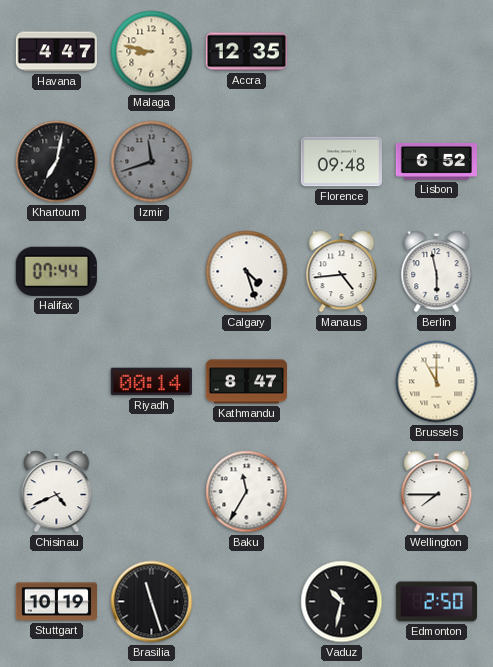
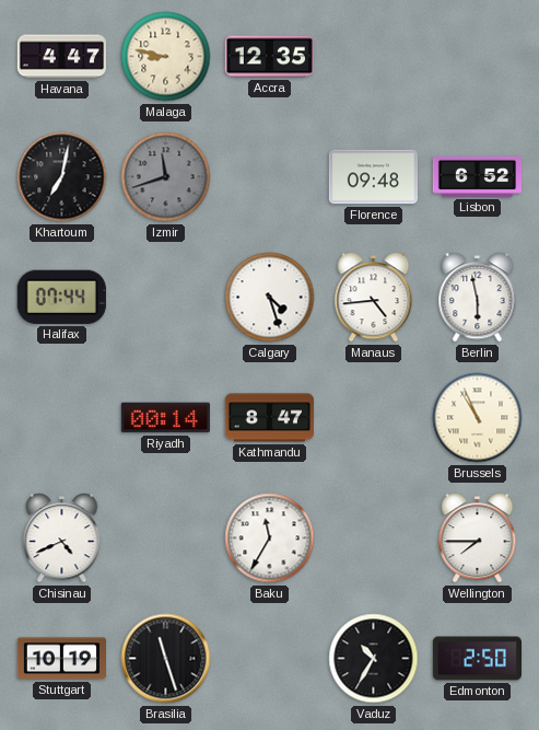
Brussels: 11:00 -> 10:56 (478, 418)
Vaduz: 10:32 -> 10:35 (374, 659)
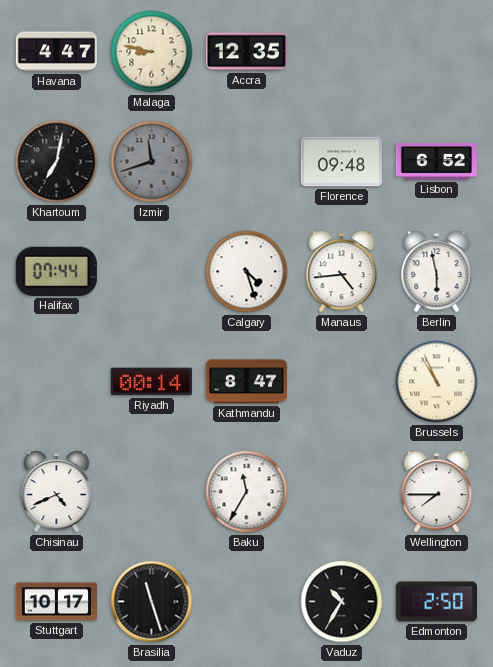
Stuttgart: 10:19 -> 10:17 (56, 602)
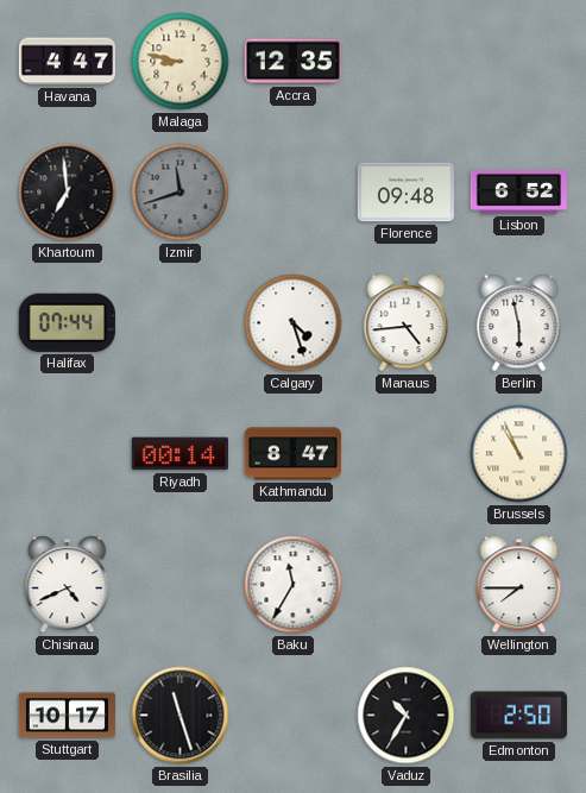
Khartoum: 7:02 -> 6:59 (68, 193)
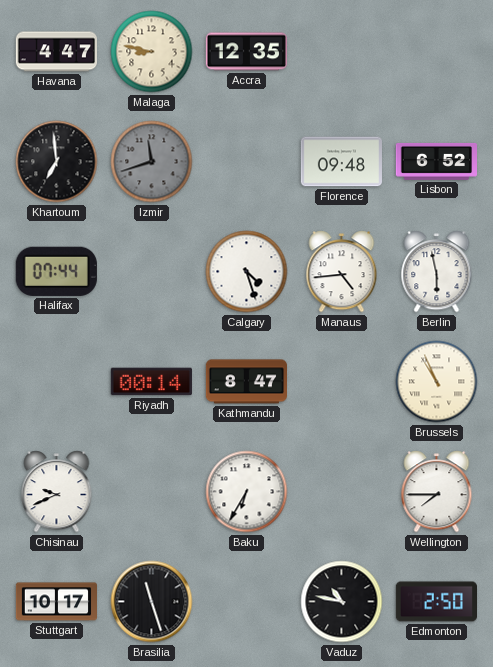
Chisinau: 4:41 -> 9:41 (57, 492)
Baku: 11:35 -> 6:35 (247, 492)
Vaduz: 10:35 -> 10:47 (342, 602)
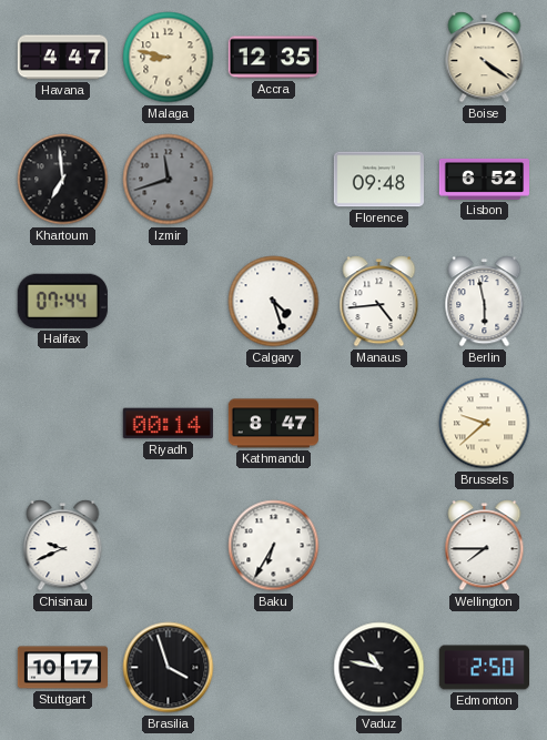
Boise: none -> 4:21 (485, 58)
Brussels: 10:56 -> 9:38 (485, 424)
Brasilia: 11:27 -> 3:57 (169, 668)
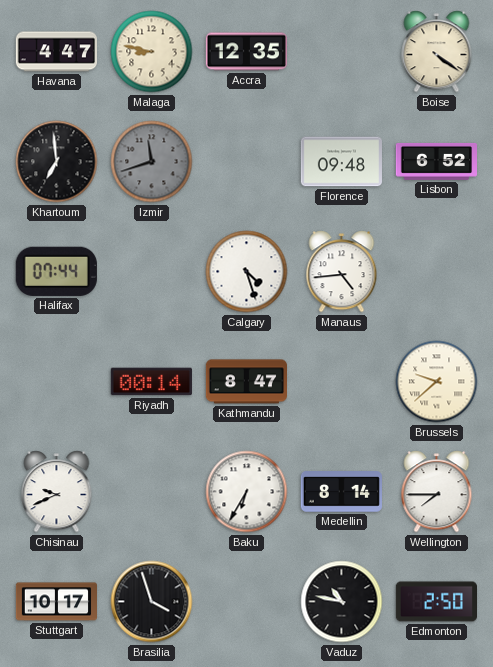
Berlin: 5:58 -> none (485, 302)
Medellin: none -> 8:14 (341, 492)
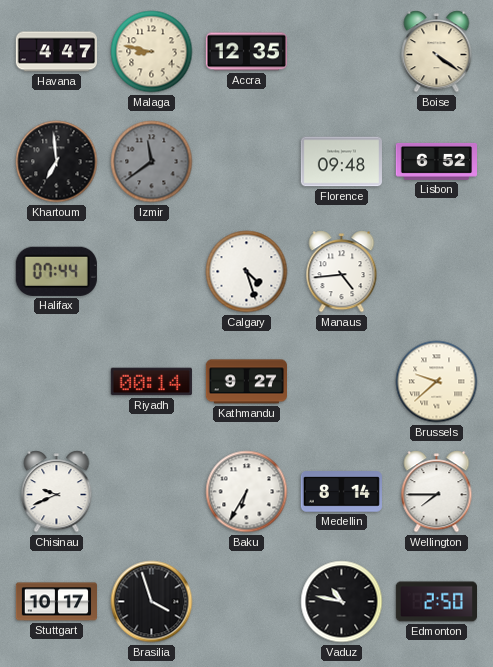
Izmir: 11:42 -> 11:39 (152, 162)
Kathmandu: 8:47 -> 9:27 (246, 382)
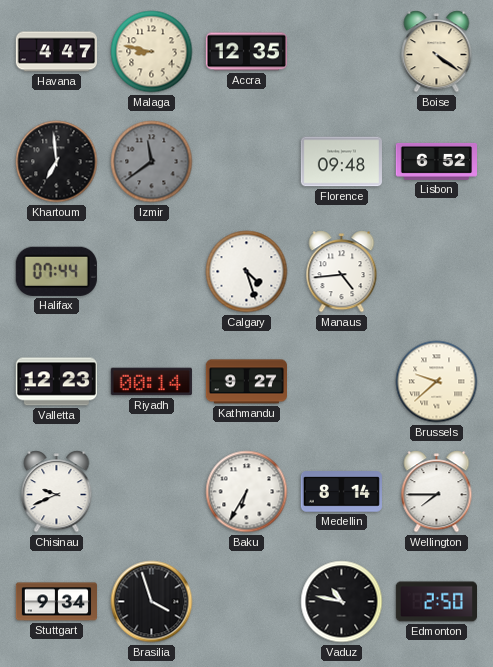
Valletta: none -> 12:23 (56, 382)
Stuttgart: 10:17 -> 9:34 (56, 602)
